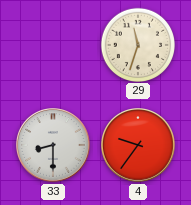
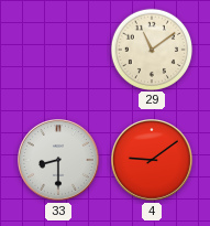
29: 11:33 -> 11:09 (151, 49)
4: 9:36 -> 9:09 (153, 161)
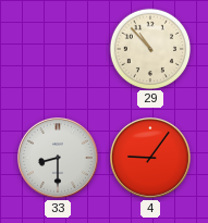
29: 11:09 -> 10:53 (149, 48)
4: 9:09 -> 9:06 (151, 159)
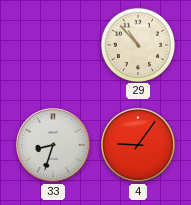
33: 8:30 -> 8:33 (54, 146)
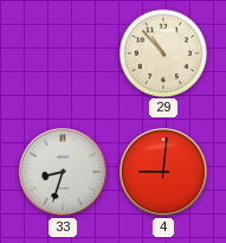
4: 9:06 -> 9:01 (164, 173)
